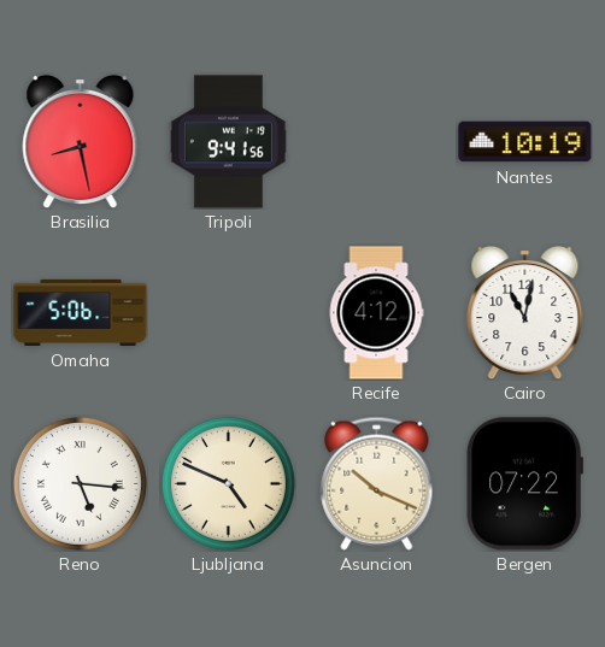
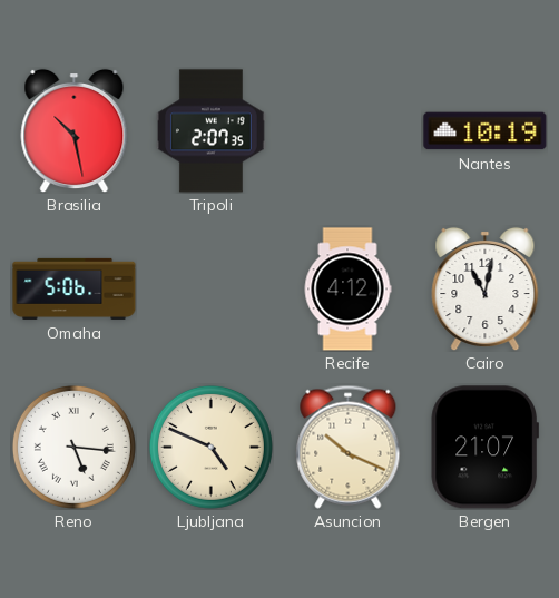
Brasilia: 8:28 -> 10:28 (75, 130)
Tripoli: 9:41 -> 2:07 (210, 131)
Bergen: 07:22 -> 21:07 (484, 448)
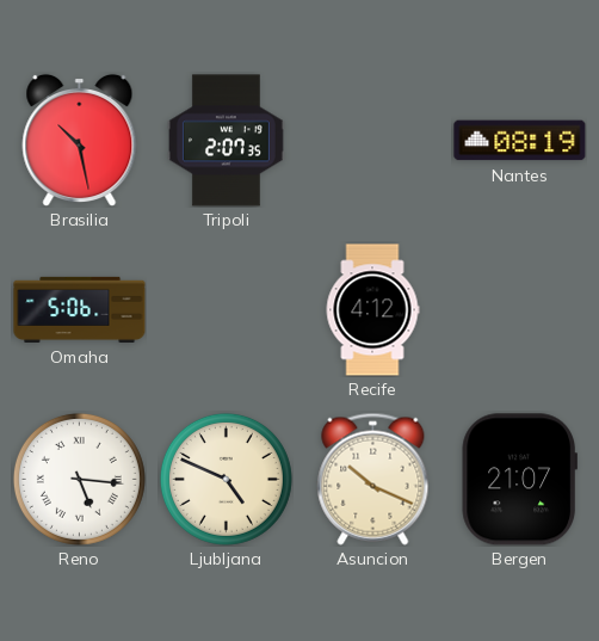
Nantes: 10:19 -> 08:19 (520, 141)
Cairo: 11:02 -> none (486, 288)
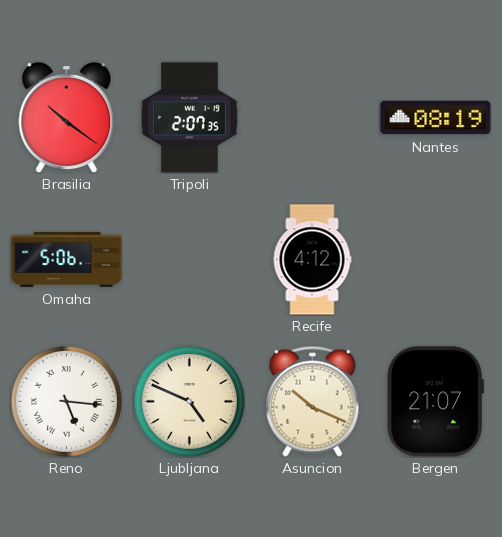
Brasilia: 10:28 -> 10:21 (67, 117)
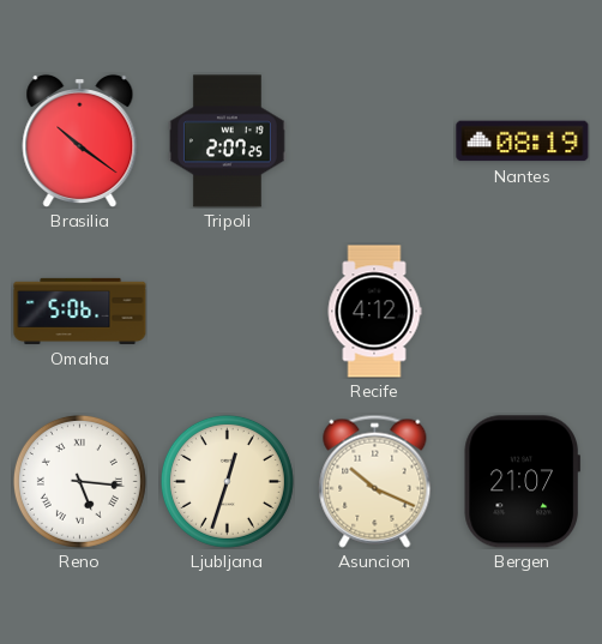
Tripoli: 2:07:35 -> 2:07:25 (227, 142)
Ljubljana: 4:49 -> 12:33 (227, 481)
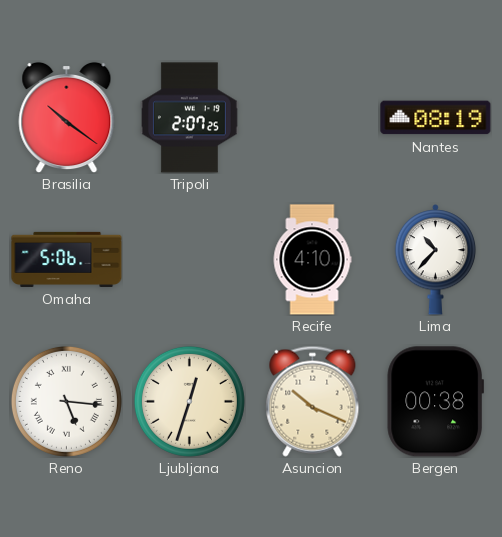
Recife: 4:12 -> 4:10 (312, 260)
Lima: none -> 10:37 (436, 260)
Bergen: 21:07 -> 00:38 (435, 402)
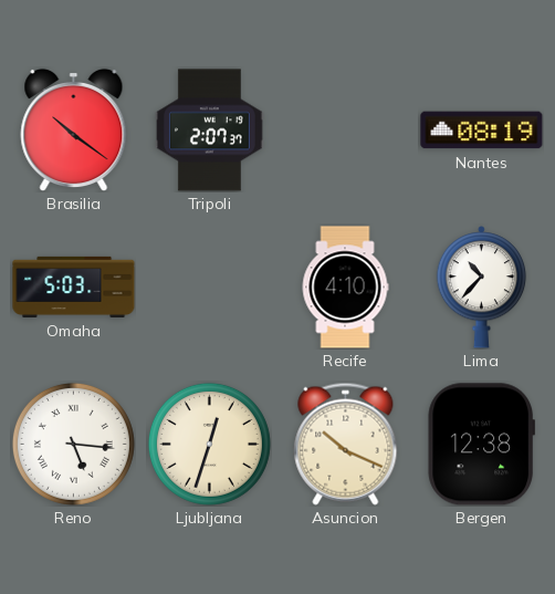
Tripoli: 2:07:25 -> 2:07:37 (209, 131)
Omaha: 5:06 -> 5:03 (74, 286)
Bergen: 00:38 -> 12:38 (481, 445)
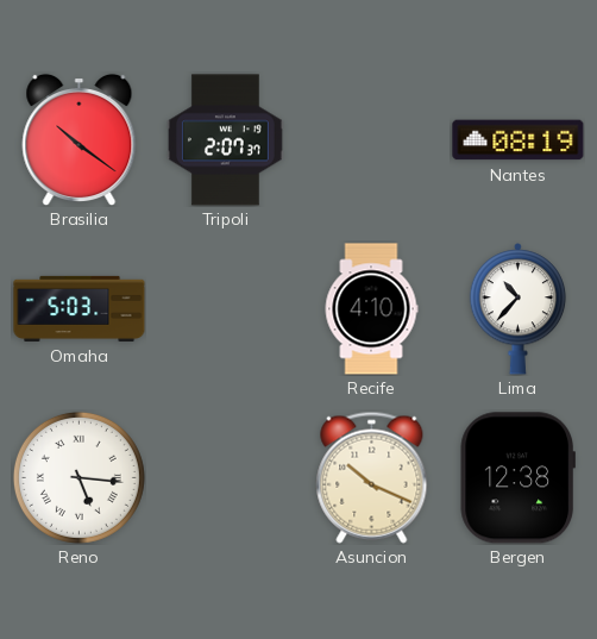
Ljubljana: 12:33 -> none (209, 444)
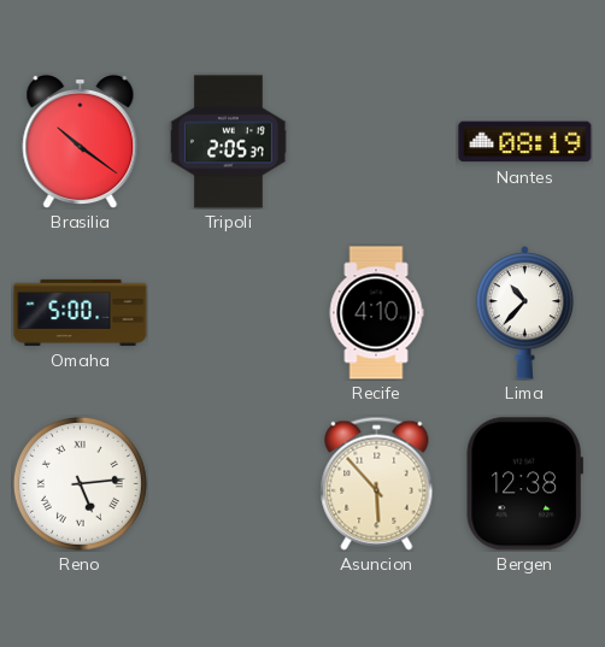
Tripoli: 2:07 -> 2:05 (228, 142)
Omaha: 5:03 -> 5:00 (81, 312)
Reno: 5:16 -> 5:14 (80, 483)
Asuncion: 10:19 -> 5:53 (377, 483)
